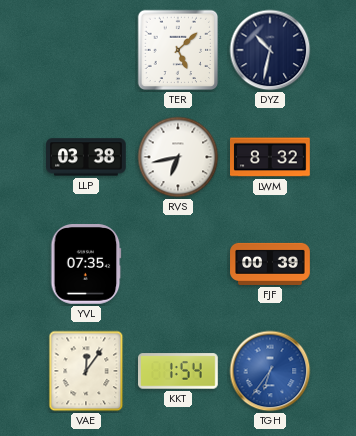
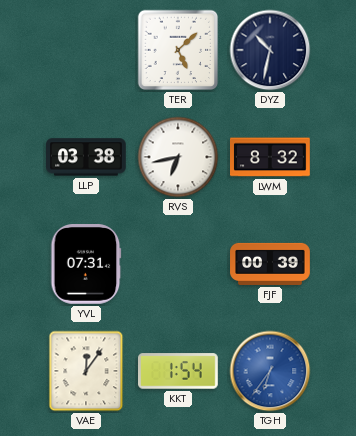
YVL: 07:35 -> 07:31 (86, 265)
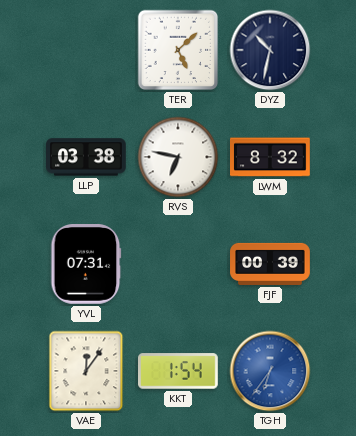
RVS: 6:43 -> 6:47 (178, 157)
